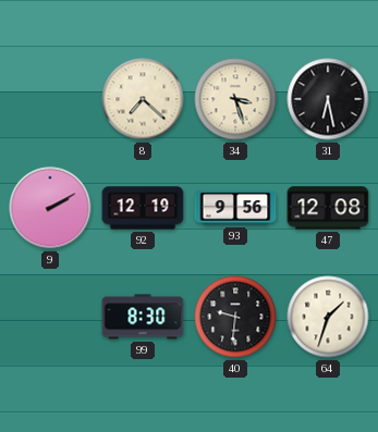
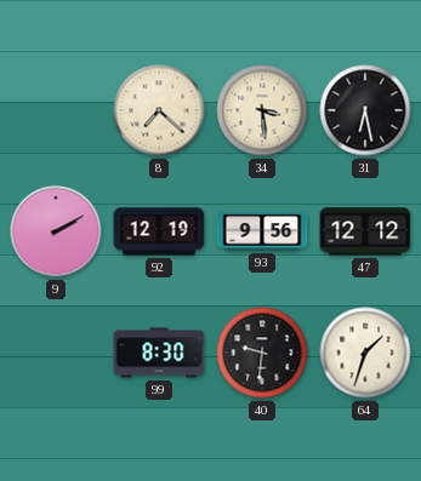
34: 3:27 -> 3:29 (262, 110)
47: 12:08 -> 12:12 (365, 231)
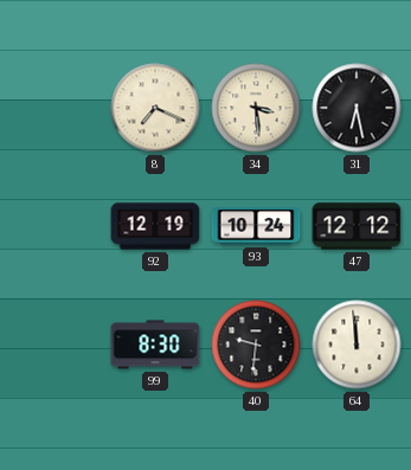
8: 7:22 -> 7:19 (155, 108)
9: 2:10 -> none (56, 231)
93: 9:56 -> 10:24 (256, 226)
64: 1:33 -> 11:59 (357, 345)
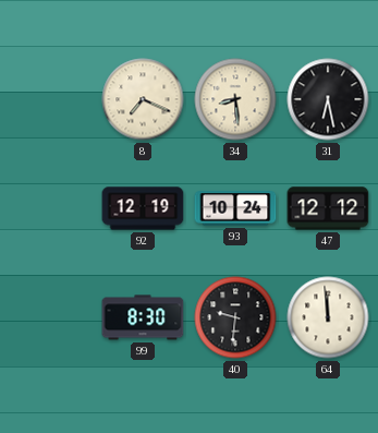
34: 3:29 -> 8:29 (235, 99)
